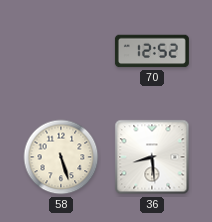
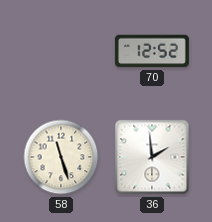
58: 5:27 -> 11:27 (61, 157)
36: 8:29 -> 1:59 (152, 157)
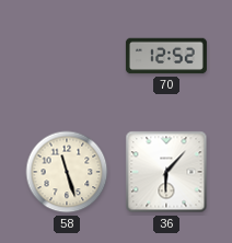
36: 1:59 -> 6:07 (166, 172)
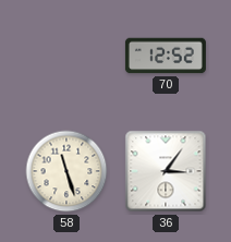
36: 6:07 -> 3:06 (166, 171)
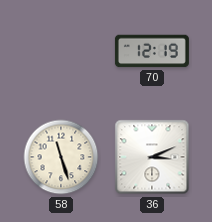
70: 12:52 -> 12:19 (152, 51)
36: 3:06 -> 3:11 (152, 157)
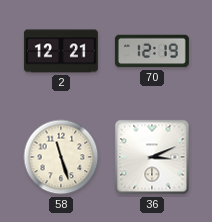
2: none -> 12:21 (61, 51)
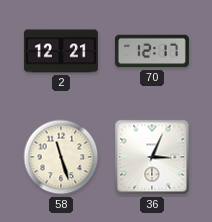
70: 12:19 -> 12:17 (152, 51)
36: 3:11 -> 3:04 (152, 157)
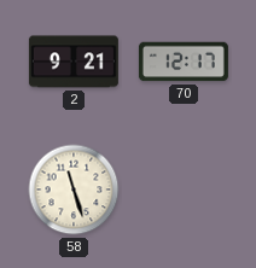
2: 12:21 -> 9:21 (74, 62)
36: 3:04 -> none (152, 157)
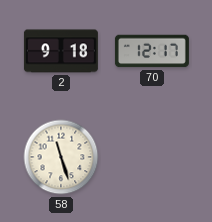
2: 9:21 -> 9:18 (61, 51)
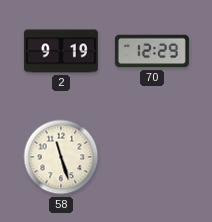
2: 9:18 -> 9:19 (61, 51)
70: 12:17 -> 12:29 (152, 51)
